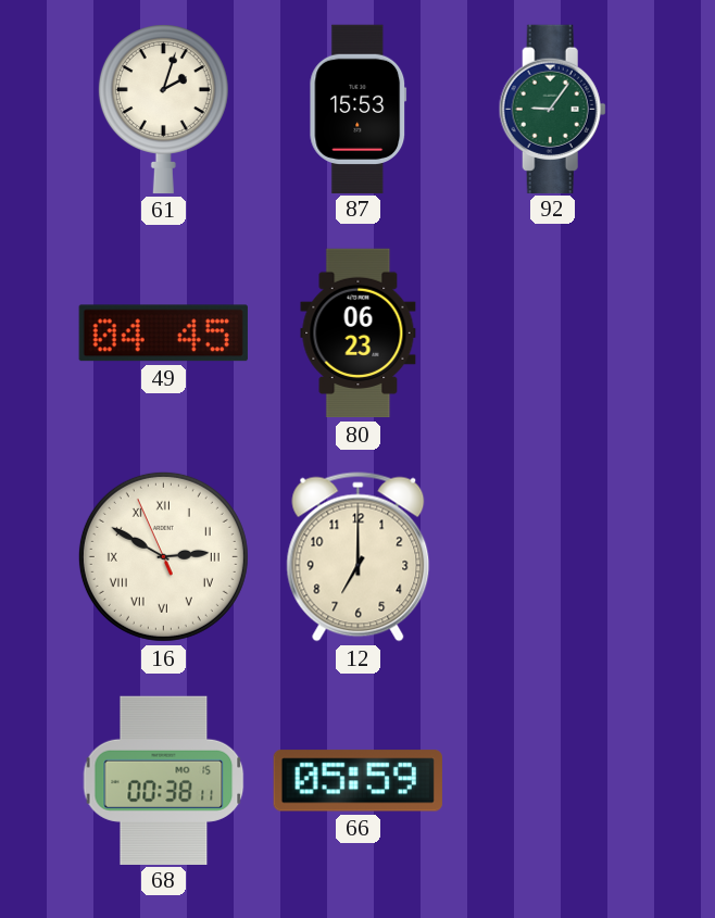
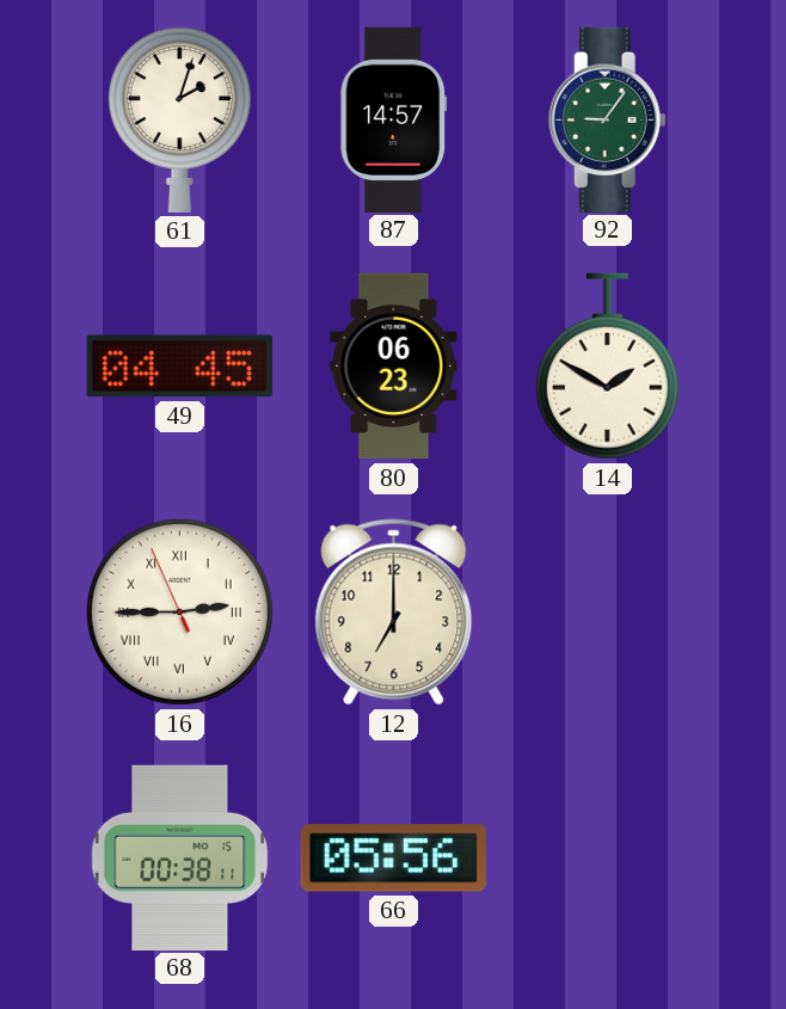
87: 15:53 -> 14:57 (394, 119)
14: none -> 1:50 (607, 367)
16: 2:49 -> 2:44 (179, 611)
66: 05:59 -> 05:56 (393, 859)
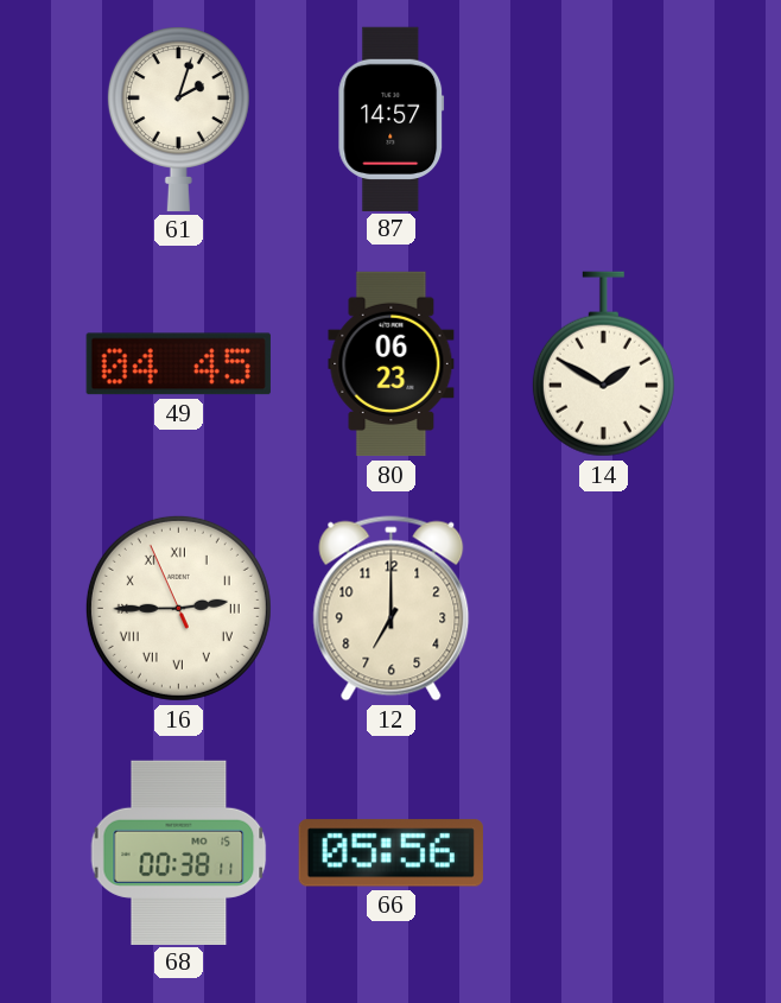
92: 9:06 -> none (607, 119)
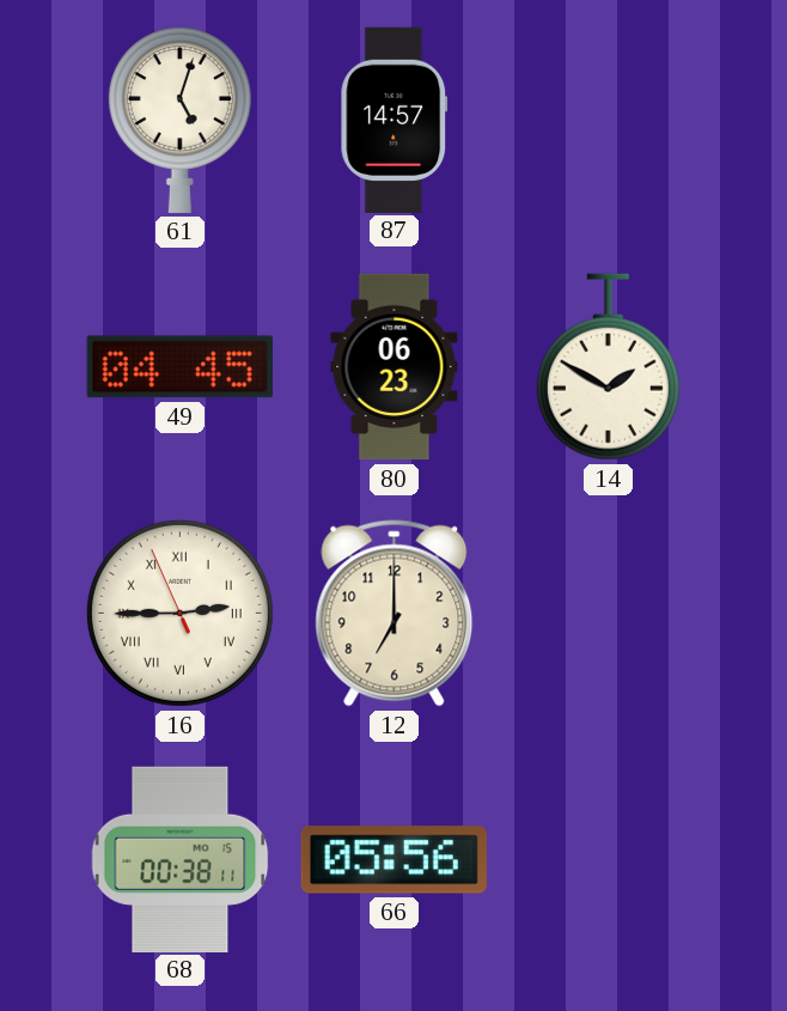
61: 2:03 -> 5:03 (179, 120)
